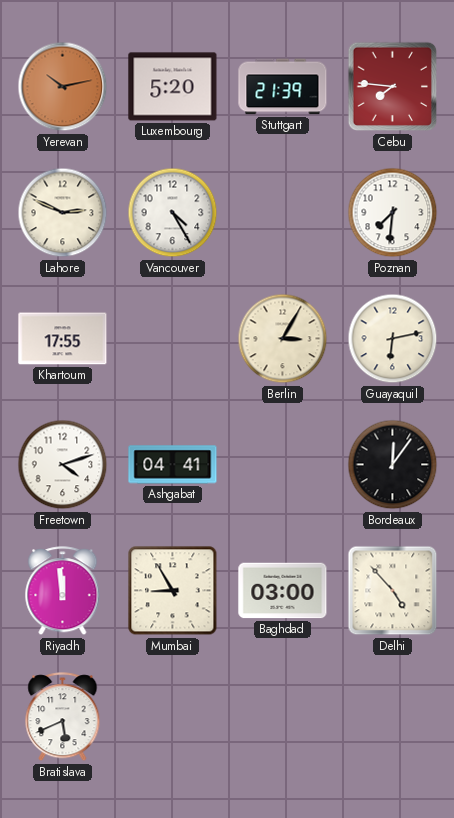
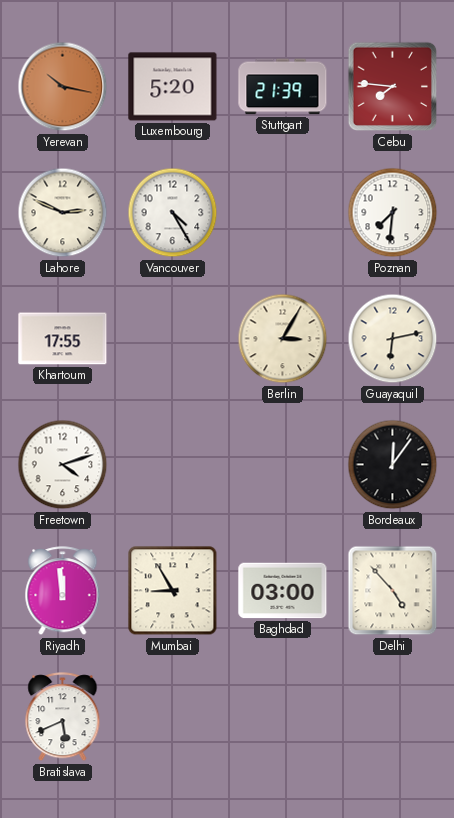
Yerevan: 10:13 -> 10:17 (63, 87)
Ashgabat: 04:41 -> none (173, 465)
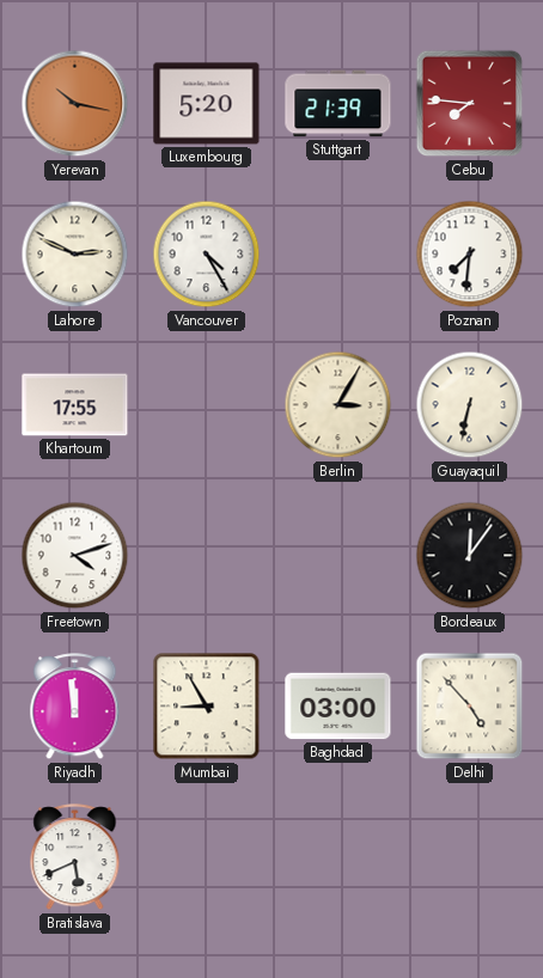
Guayaquil: 6:13 -> 6:32 (470, 405)
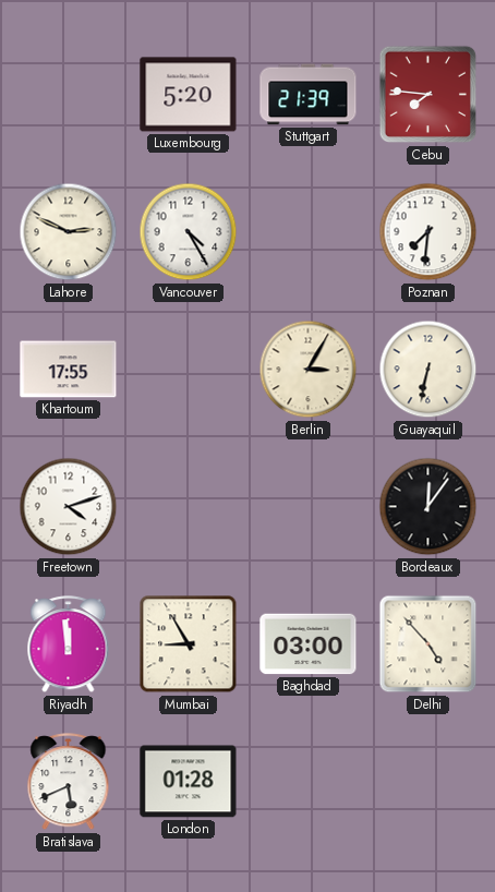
Yerevan: 10:17 -> none (75, 104)
London: none -> 01:28 (189, 782)
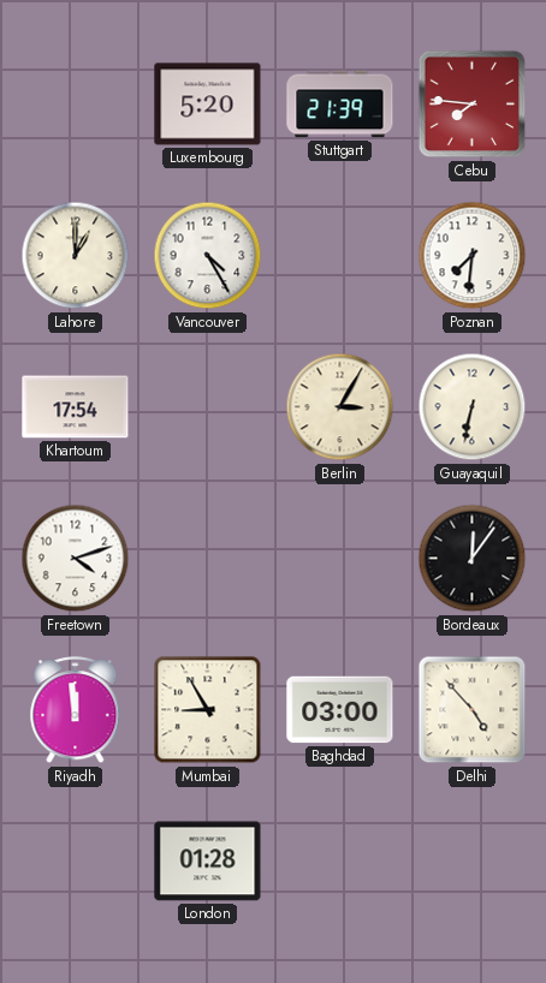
Lahore: 2:49 -> 1:00 (76, 256)
Khartoum: 17:55 -> 17:54 (76, 407)
Bratislava: 5:41 -> none (69, 782)
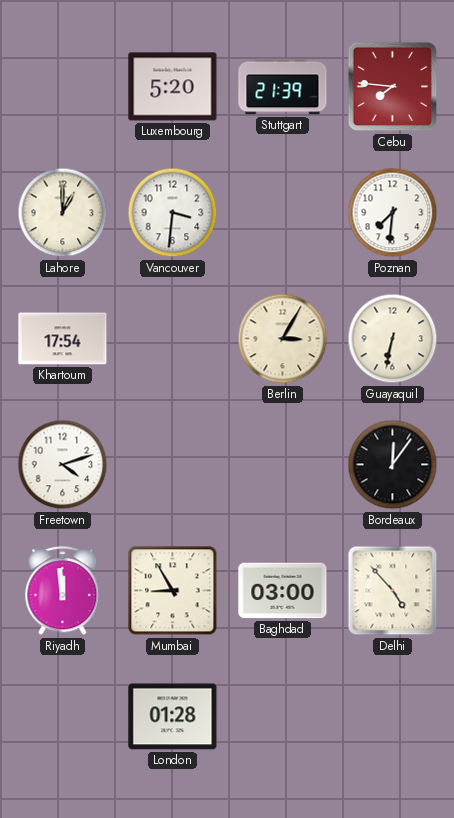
Vancouver: 4:25 -> 3:31 (173, 213)
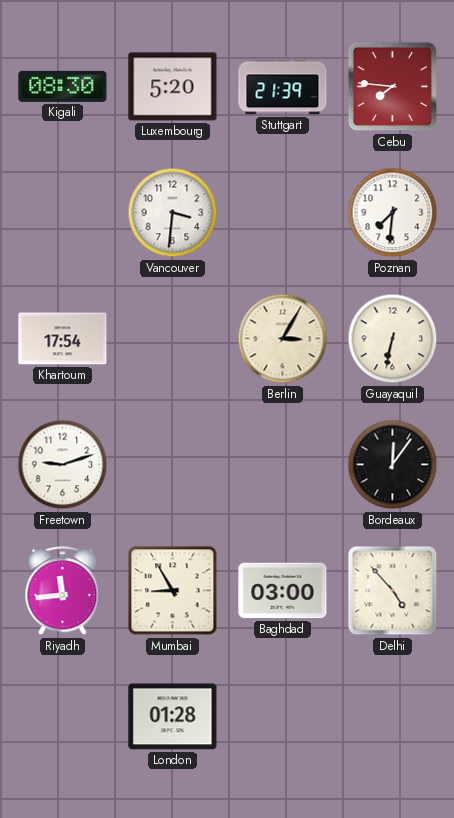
Kigali: none -> 08:30 (63, 86)
Lahore: 1:00 -> none (63, 213)
Freetown: 4:12 -> 9:12 (63, 465)
Riyadh: 11:59 -> 11:44 (63, 591)
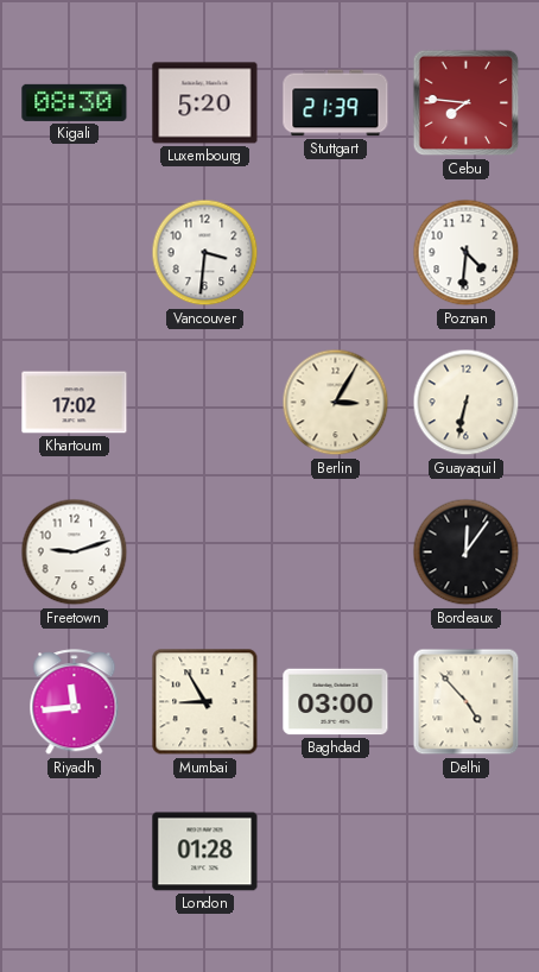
Poznan: 7:31 -> 4:31 (467, 253)
Khartoum: 17:54 -> 17:02 (75, 403)
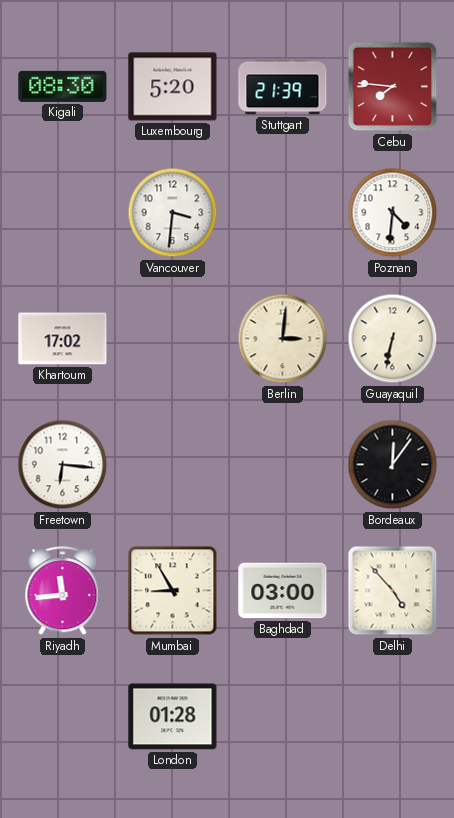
Berlin: 3:05 -> 3:01 (283, 339)
Freetown: 9:12 -> 6:16 (63, 465)
